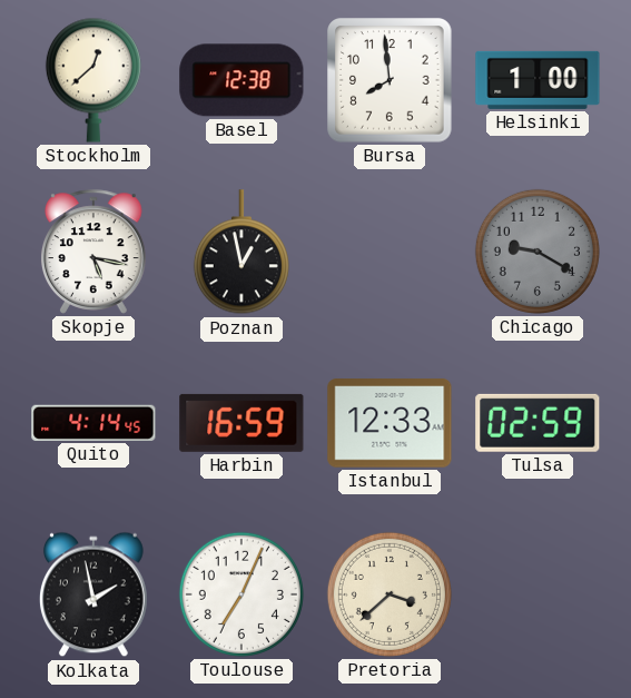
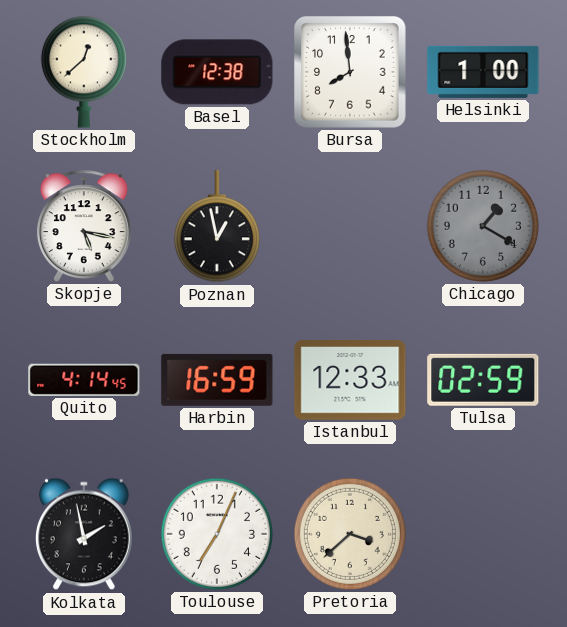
Chicago: 9:20 -> 1:20 (483, 226)
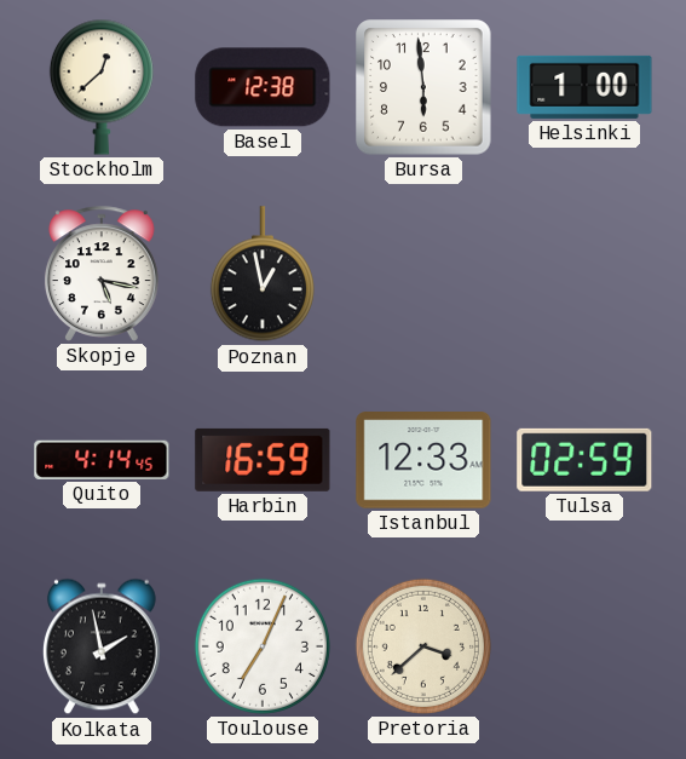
Bursa: 7:59 -> 5:59 (423, 87)
Chicago: 1:20 -> none (483, 226)
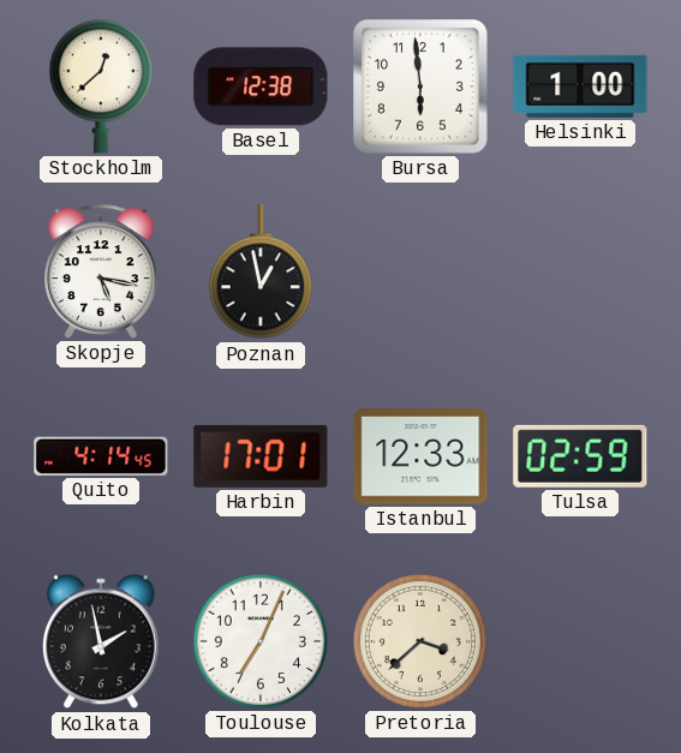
Harbin: 16:59 -> 17:01 (261, 456)
